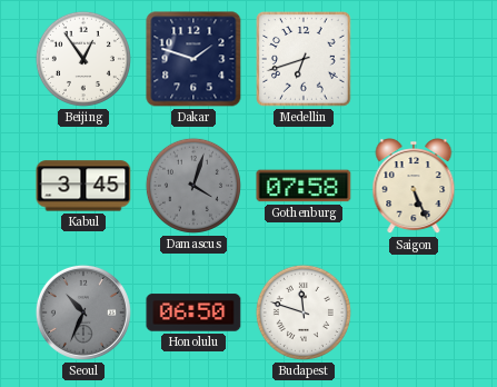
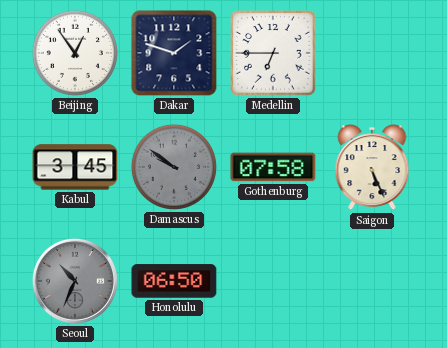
Medellin: 6:42 -> 6:45 (273, 53)
Damascus: 4:03 -> 9:51 (174, 167)
Budapest: 11:48 -> none (304, 312)
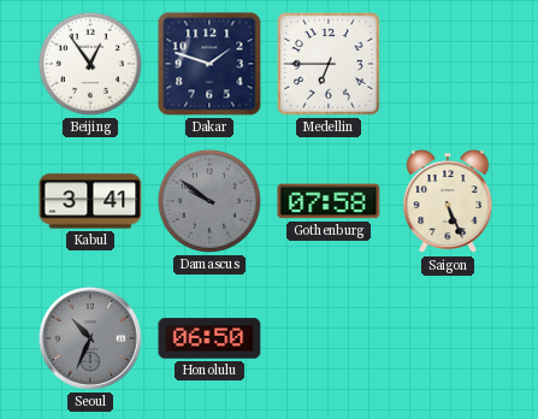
Kabul: 3:45 -> 3:41 (90, 201)
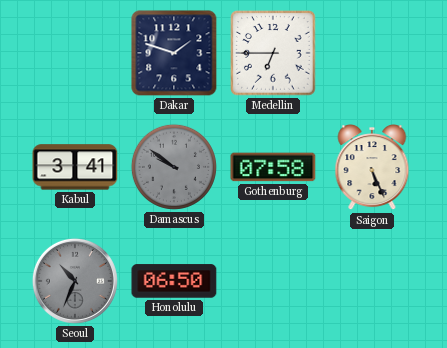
Beijing: 12:54 -> none (90, 64)
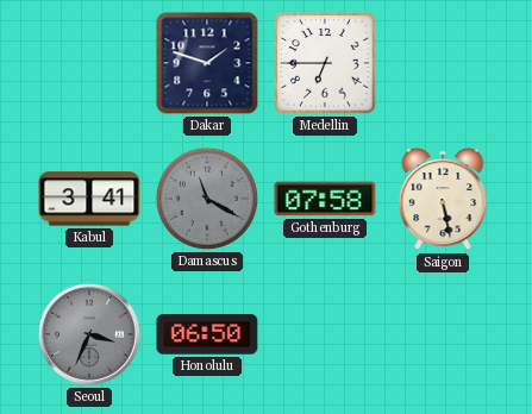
Damascus: 9:51 -> 11:20 (207, 199)
Saigon: 5:26 -> 5:28 (443, 200)
Seoul: 10:34 -> 3:34 (89, 334)
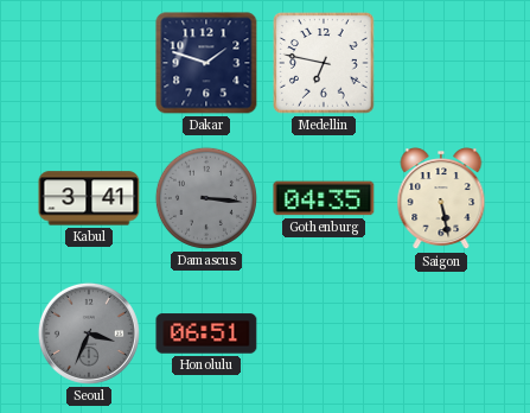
Medellin: 6:45 -> 6:47 (324, 63)
Damascus: 11:20 -> 3:16 (206, 198)
Gothenburg: 07:58 -> 04:35 (324, 198)
Honolulu: 06:50 -> 06:51 (206, 333)
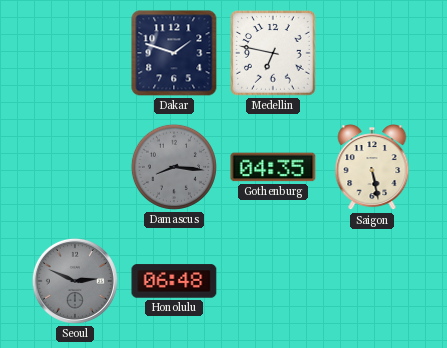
Kabul: 3:41 -> none (89, 198)
Damascus: 3:16 -> 8:16 (174, 167)
Seoul: 3:34 -> 2:49 (75, 281)
Honolulu: 06:51 -> 06:48 (174, 281)
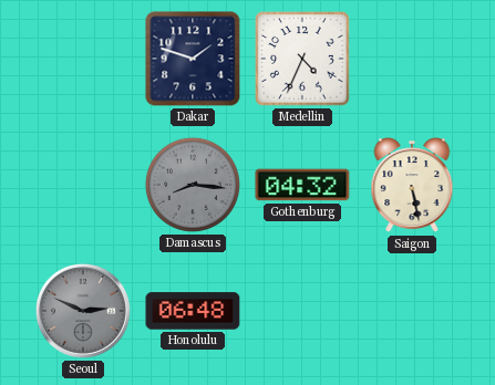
Medellin: 6:47 -> 4:34 (302, 59)
Gothenburg: 04:35 -> 04:32 (302, 185)
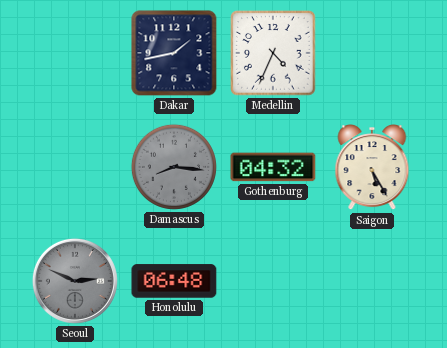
Dakar: 1:48 -> 1:43 (174, 53)
Saigon: 5:28 -> 5:25 (372, 168)
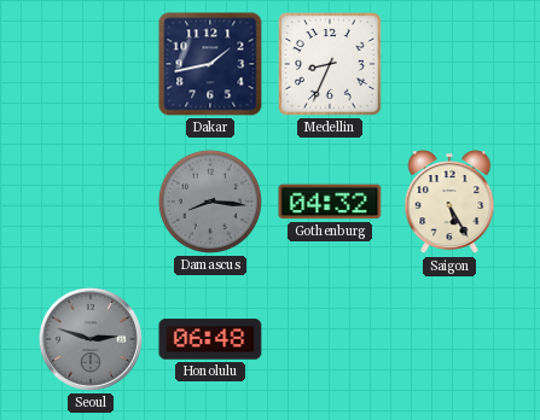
Medellin: 4:34 -> 8:34 (330, 64)
Seoul: 2:49 -> 2:48 (91, 339)
